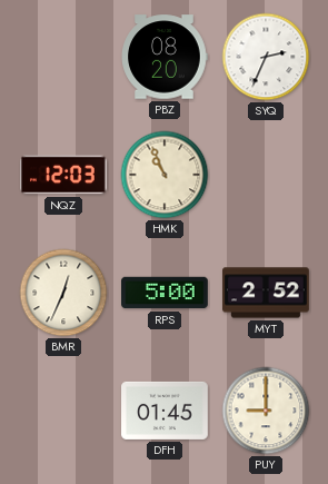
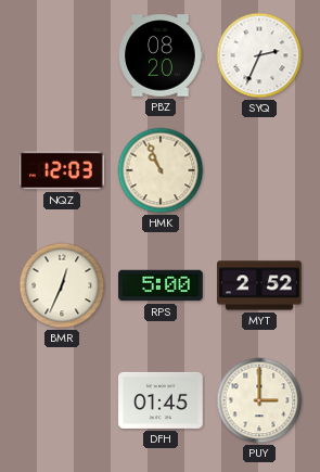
PUY: 9:00 -> 3:00 (259, 400)
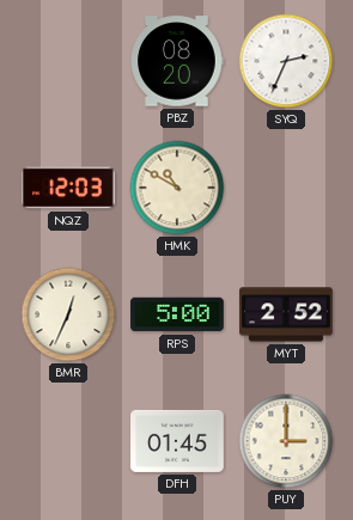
HMK: 10:56 -> 10:50 (177, 188)
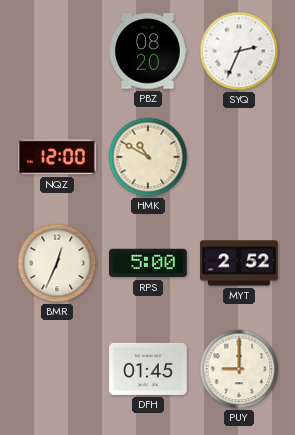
NQZ: 12:03 -> 12:00 (57, 157)
PUY: 3:00 -> 9:00 (239, 369)
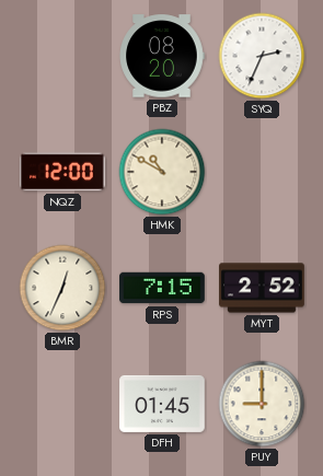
RPS: 5:00 -> 7:15 (162, 288)
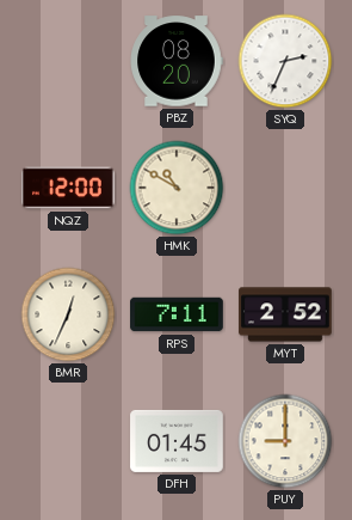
RPS: 7:15 -> 7:11 (177, 314)
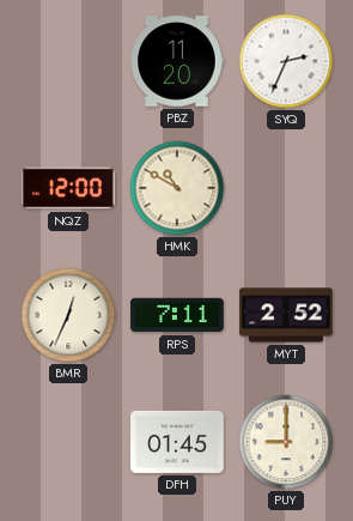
PBZ: 08:20 -> 11:20 (177, 61)
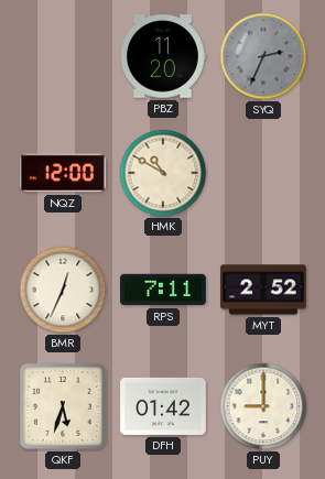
SYQ dial: white -> grey (263, 56)
QKF: none -> 5:33 (64, 407)
DFH: 01:45 -> 01:42 (163, 406)
